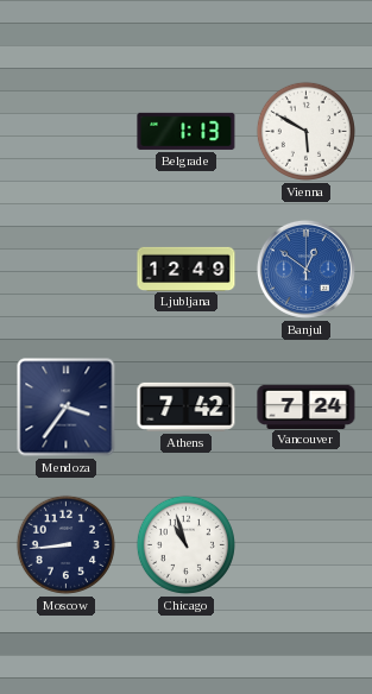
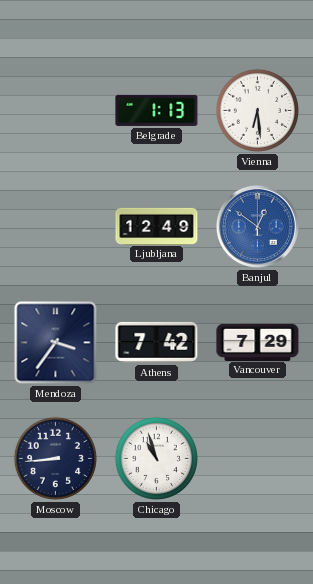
Vienna: 5:50 -> 6:29 (257, 110)
Vancouver: 7:24 -> 7:29 (258, 342)
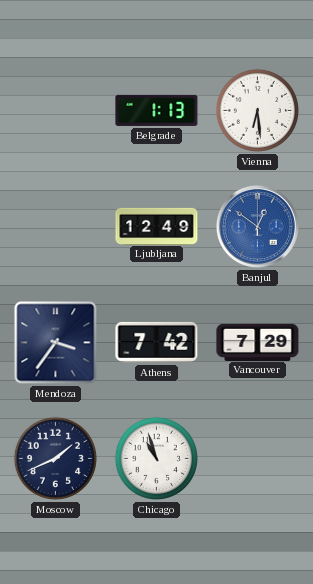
Moscow: 8:44 -> 1:41 (55, 458)
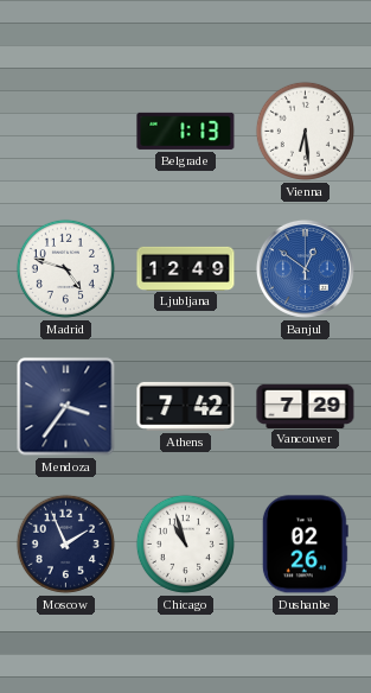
Madrid: none -> 4:48 (65, 268)
Moscow: 1:41 -> 1:56 (65, 543)
Dushanbe: none -> 02:26 (305, 545)
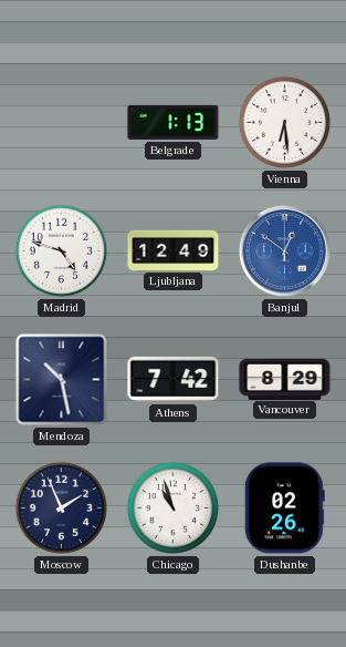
Mendoza: 3:36 -> 10:28 (62, 380)
Vancouver: 7:29 -> 8:29 (285, 379)
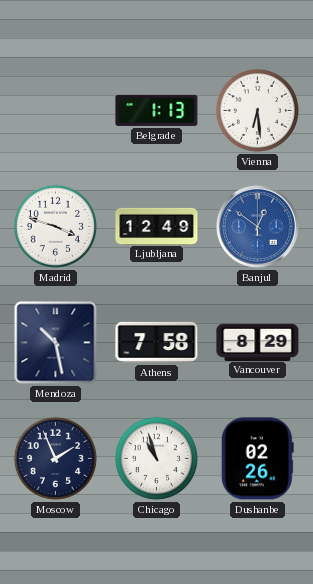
Madrid: 4:48 -> 3:48 (55, 226)
Athens: 7:42 -> 7:58 (157, 342)
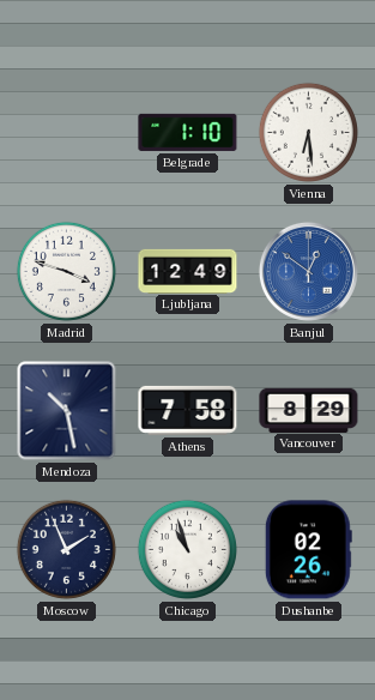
Belgrade: 1:13 -> 1:10 (188, 132)
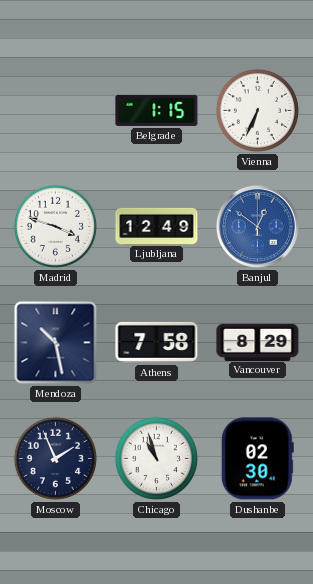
Belgrade: 1:10 -> 1:15 (157, 110)
Vienna: 6:29 -> 6:34 (257, 110)
Dushanbe: 02:26 -> 02:30 (257, 459)
